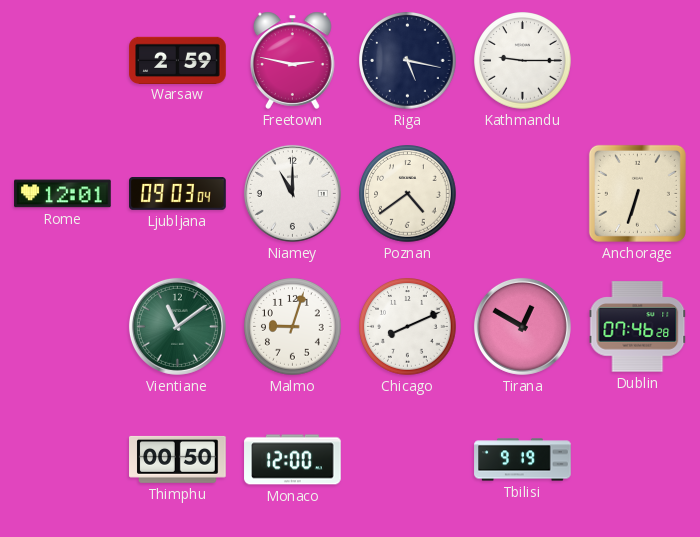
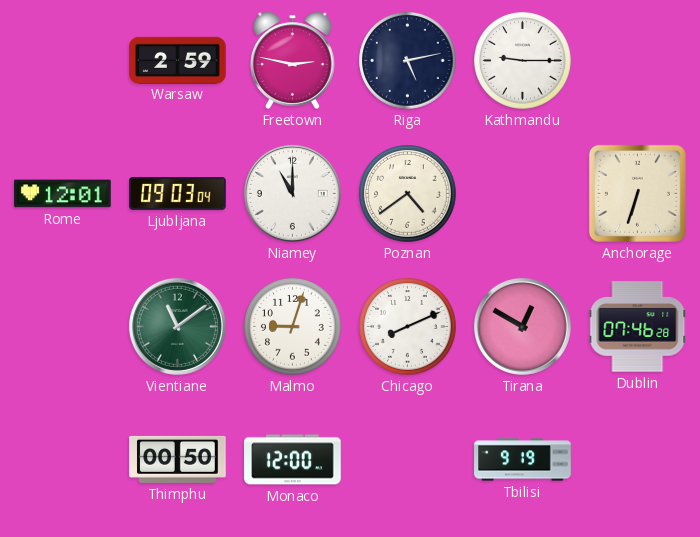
Riga: 5:17 -> 5:13 (408, 61)
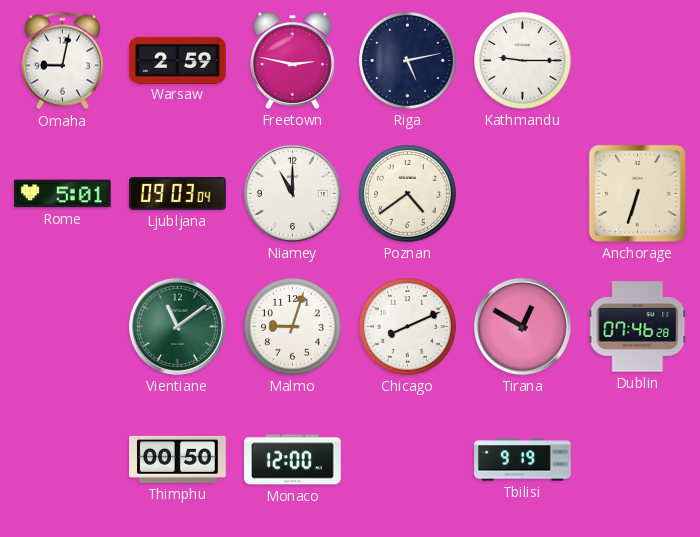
Omaha: none -> 9:02 (62, 61)
Rome: 12:01 -> 5:01 (63, 194)
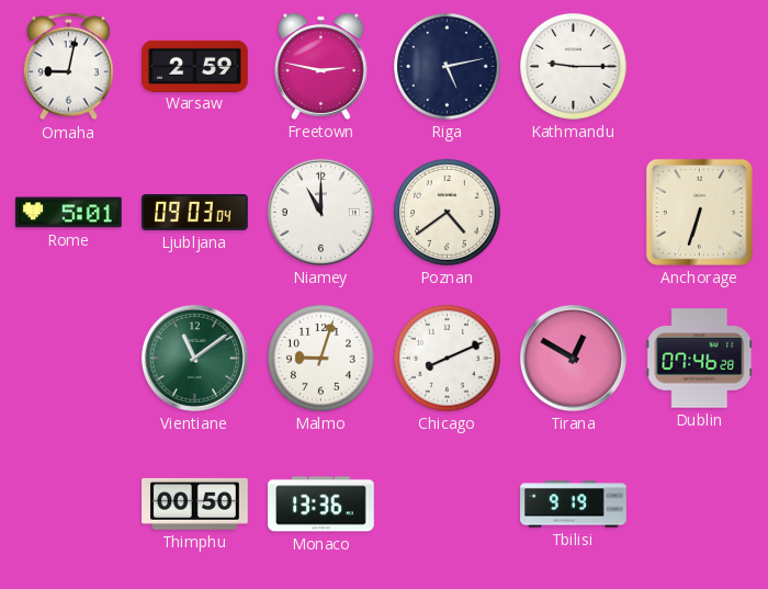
Monaco: 12:00 -> 13:36 (321, 505)
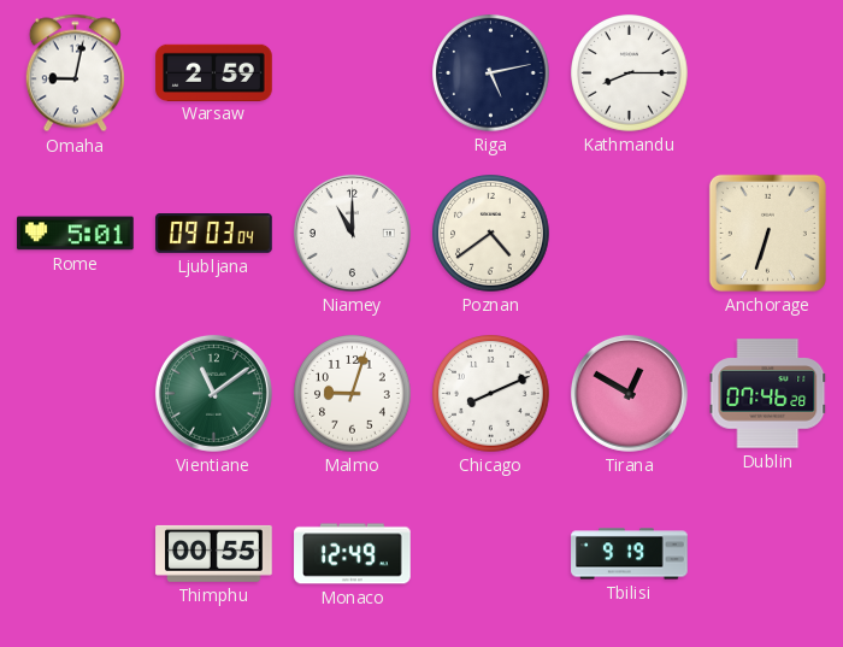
Freetown: 2:47 -> none (321, 66)
Kathmandu: 9:15 -> 8:15 (630, 73)
Thimphu: 00:50 -> 00:55 (214, 553)
Monaco: 13:36 -> 12:49 (353, 554)
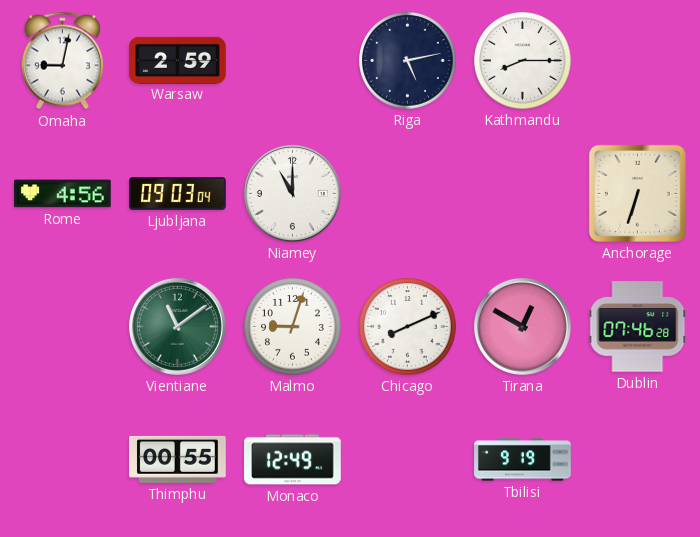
Rome: 5:01 -> 4:56 (63, 194)
Poznan: 4:39 -> none (491, 234)
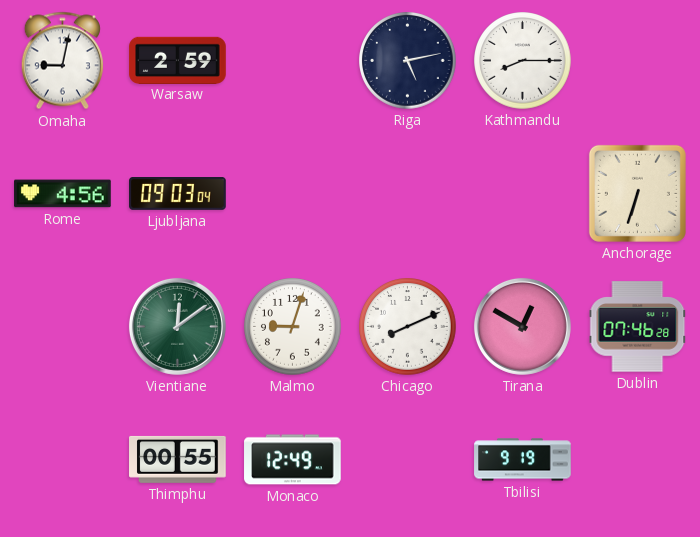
Niamey: 11:00 -> none (292, 193)
Vientiane: 11:09 -> 12:09 (177, 326)
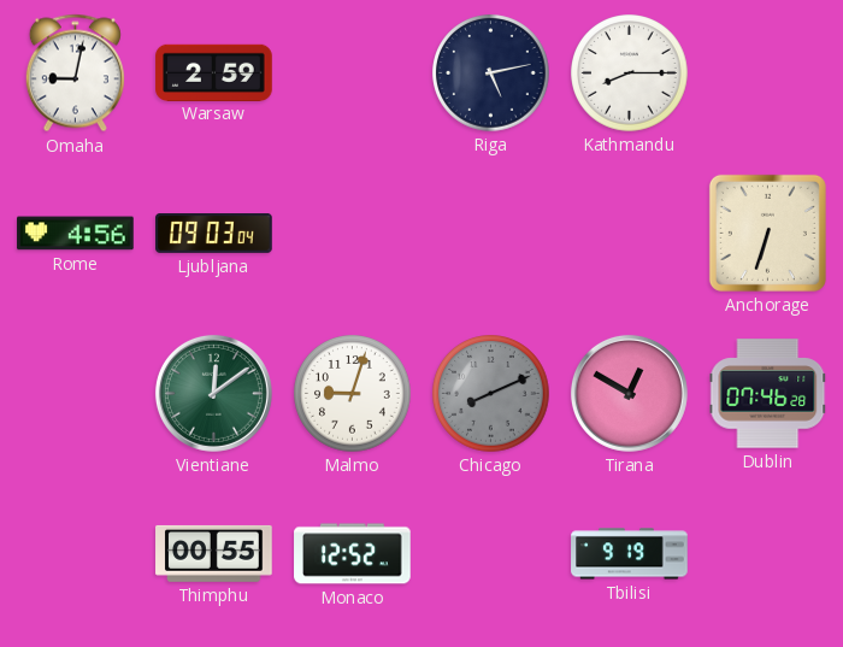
Chicago dial: white -> grey (491, 394)
Monaco: 12:49 -> 12:52 (353, 554)
